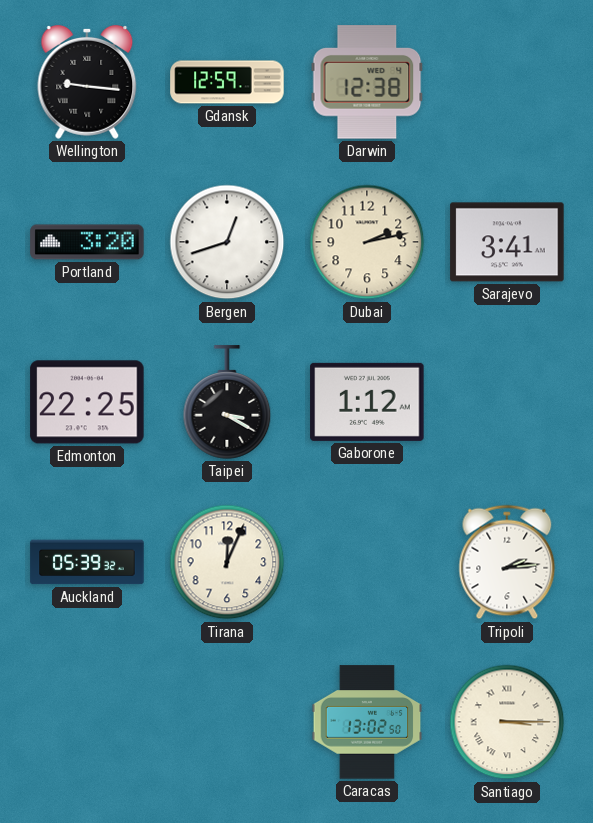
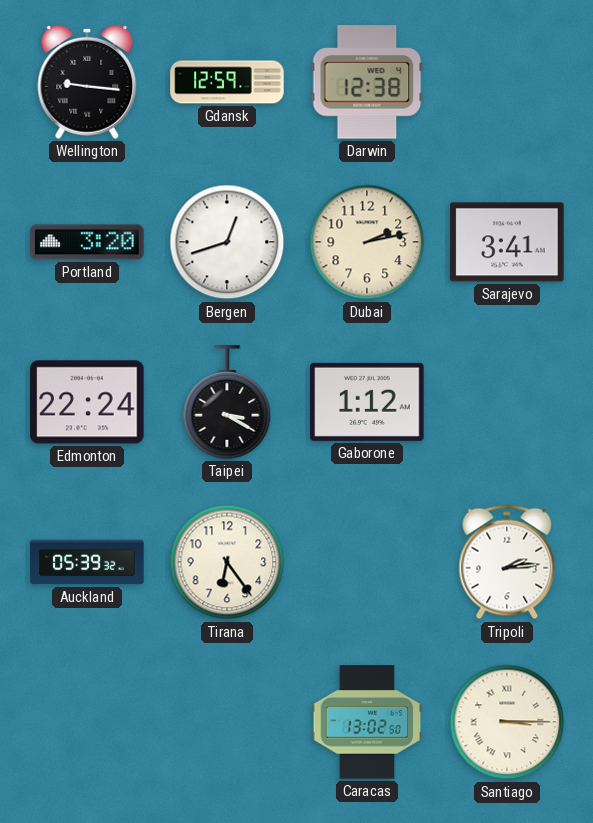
Edmonton: 22:25 -> 22:24 (87, 402)
Tirana: 12:04 -> 6:24 (227, 562)
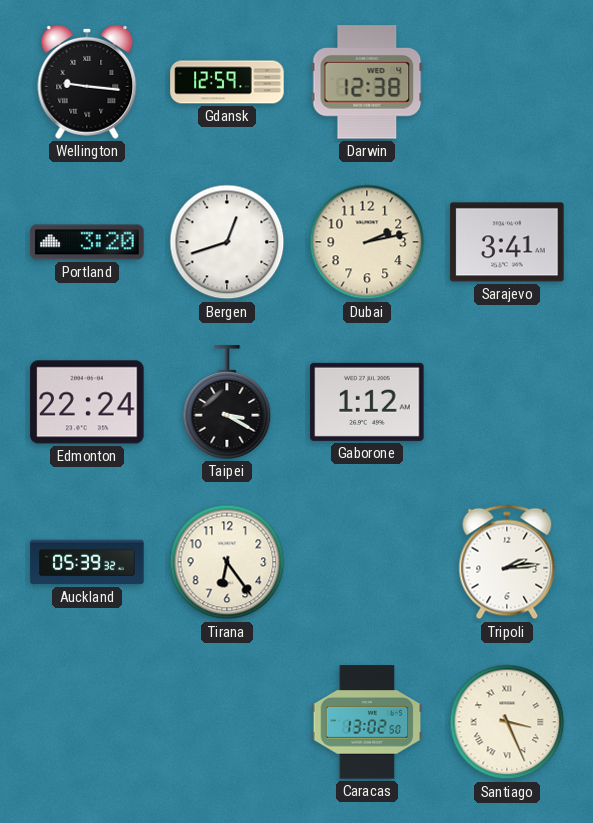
Santiago: 3:15 -> 3:26 (507, 722)
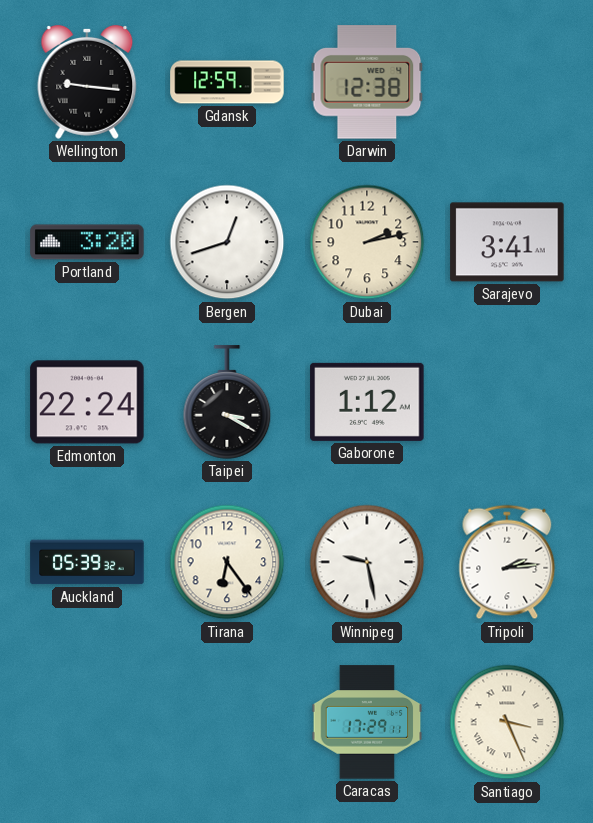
Winnipeg: none -> 9:28 (367, 562)
Caracas: 13:02 -> 17:29 (367, 722)
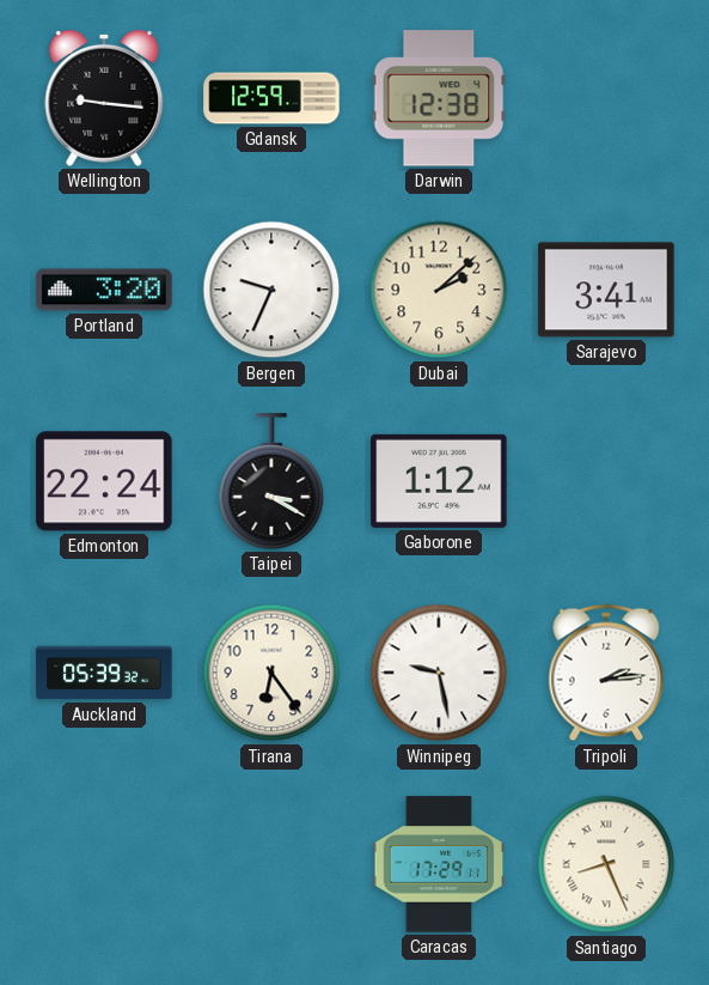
Bergen: 12:42 -> 9:34 (271, 290)
Dubai: 2:13 -> 2:08 (439, 290)
Santiago: 3:26 -> 8:26 (606, 864)
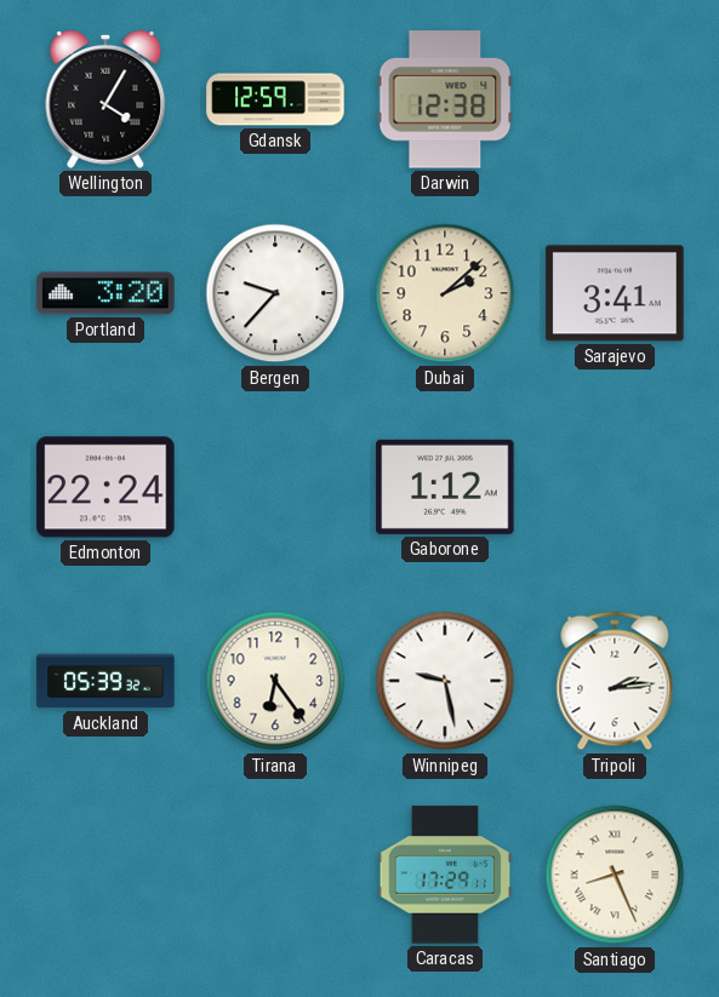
Wellington: 9:16 -> 4:05 (105, 99)
Bergen: 9:34 -> 9:37 (275, 293)
Taipei: 3:20 -> none (271, 481)
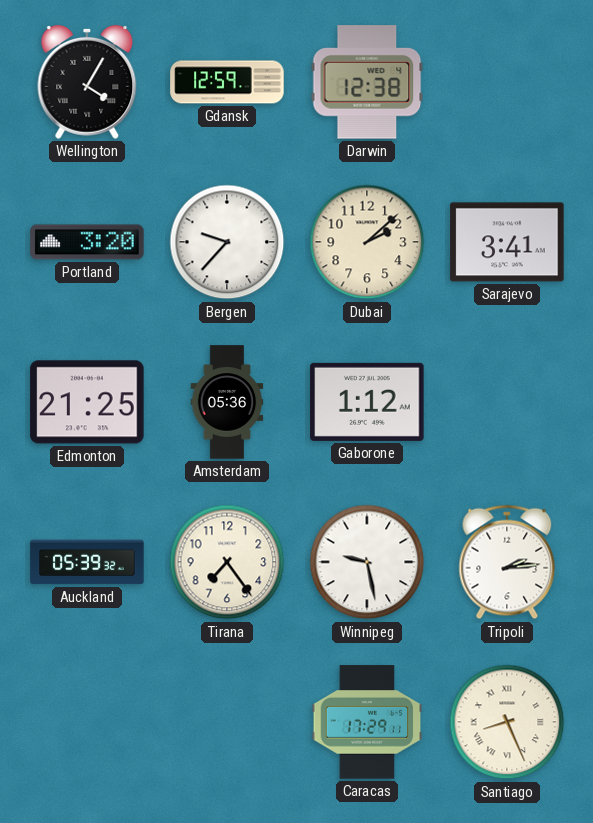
Edmonton: 22:24 -> 21:25 (87, 402)
Amsterdam: none -> 05:36 (227, 402)
Tirana: 6:24 -> 7:24 (227, 562)
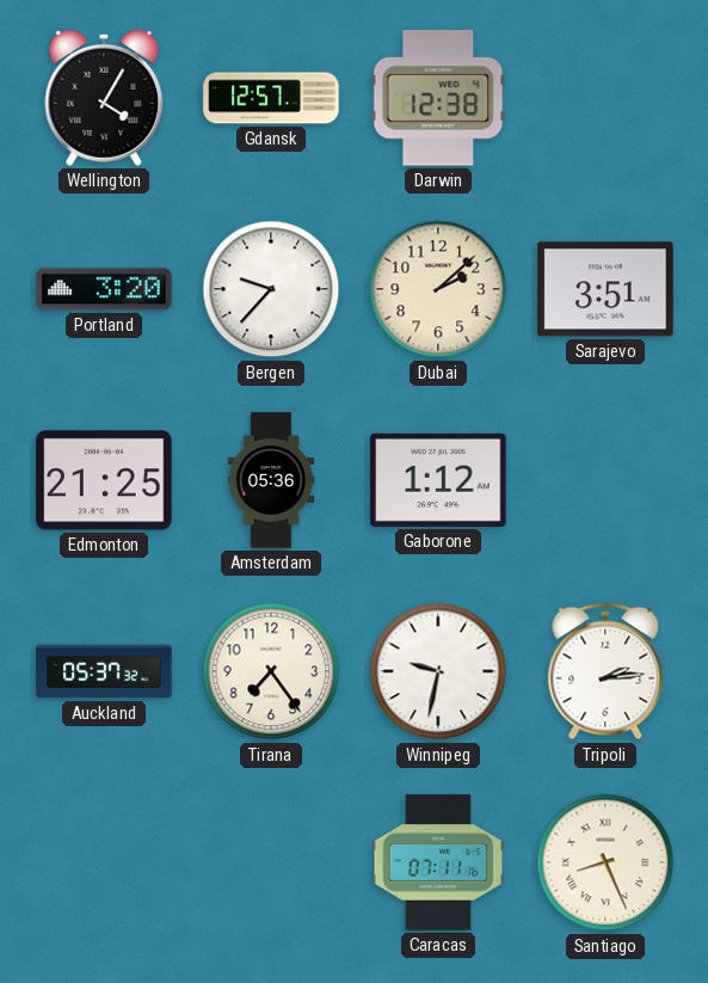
Gdansk: 12:59 -> 12:57 (271, 98)
Sarajevo: 3:41 -> 3:51 (605, 289)
Auckland: 05:39 -> 05:37 (104, 671)
Winnipeg: 9:28 -> 9:32 (438, 671)
Caracas: 17:29 -> 07:11 (438, 862)
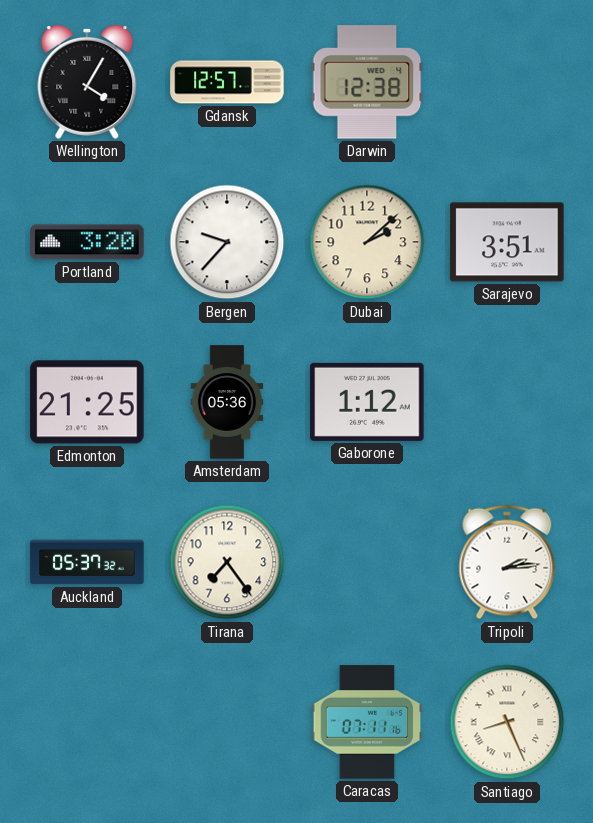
Winnipeg: 9:32 -> none (438, 671)
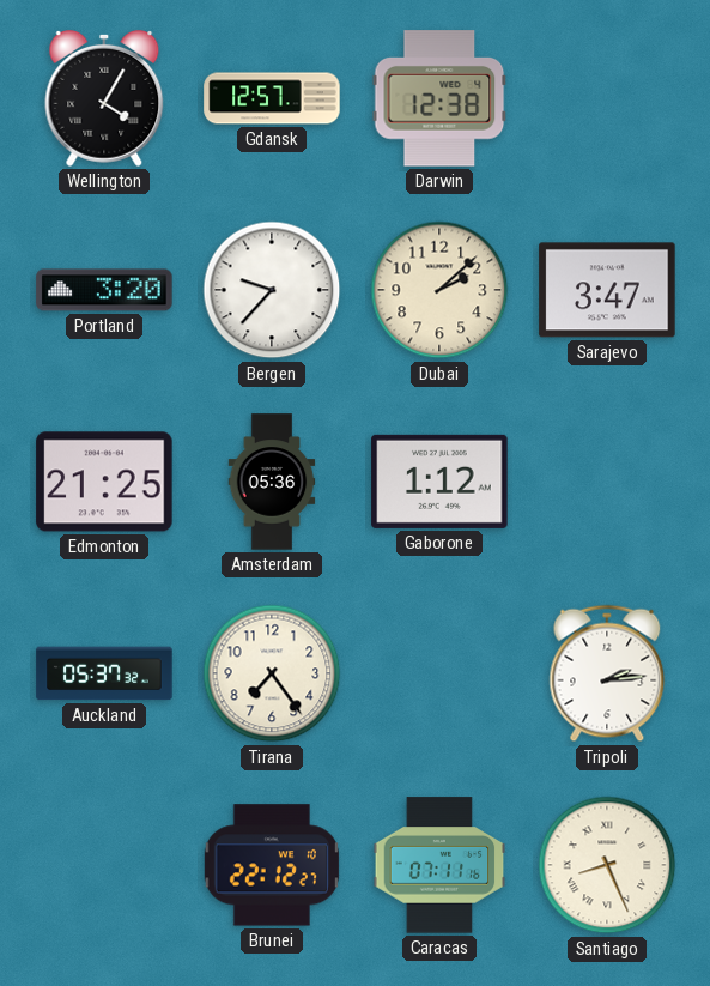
Sarajevo: 3:51 -> 3:47 (607, 290)
Brunei: none -> 22:12 (272, 865)
